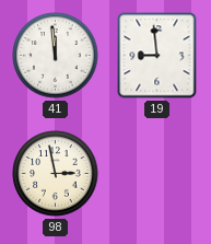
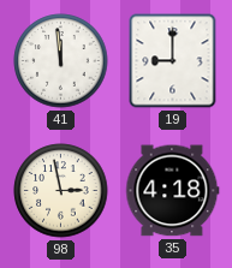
19: 8:59 -> 9:00 (173, 61)
35: none -> 4:18 (173, 191)
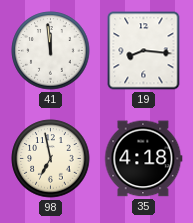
19: 9:00 -> 8:16 (144, 51)
98: 2:58 -> 6:58 (51, 159)
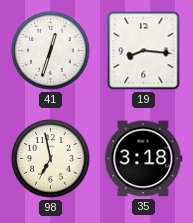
41: 11:59 -> 12:33 (51, 51)
35: 4:18 -> 3:18 (144, 159)
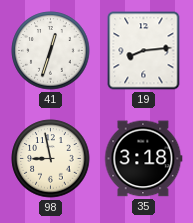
19: 8:16 -> 8:14 (144, 51)
98: 6:58 -> 8:58 (51, 159)
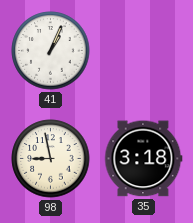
41: 12:33 -> 1:04 (51, 51)
19: 8:14 -> none (144, 51)
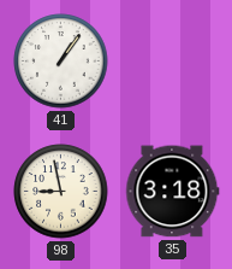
41: 1:04 -> 1:06 (61, 62)
